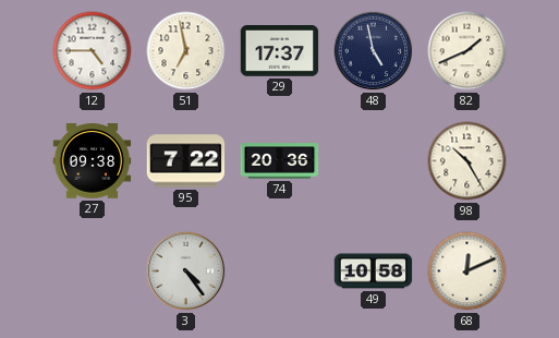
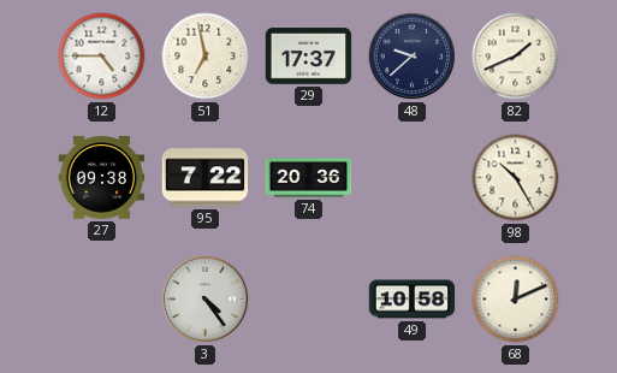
48: 4:58 -> 9:38 (413, 57)
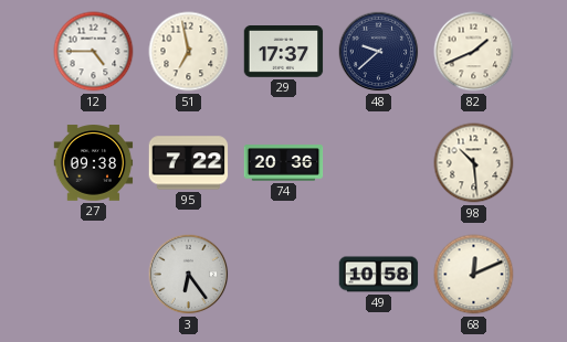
98: 10:25 -> 10:29 (474, 163)
3: 4:24 -> 6:24 (189, 275)
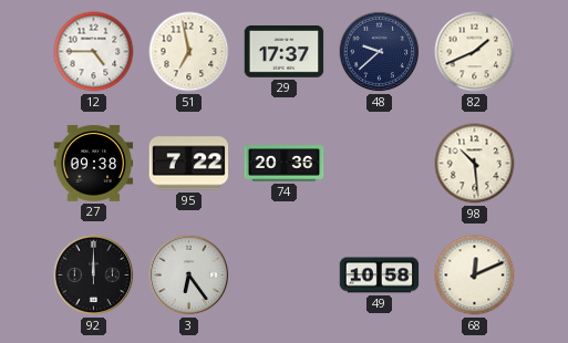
92: none -> 12:00 (94, 276)
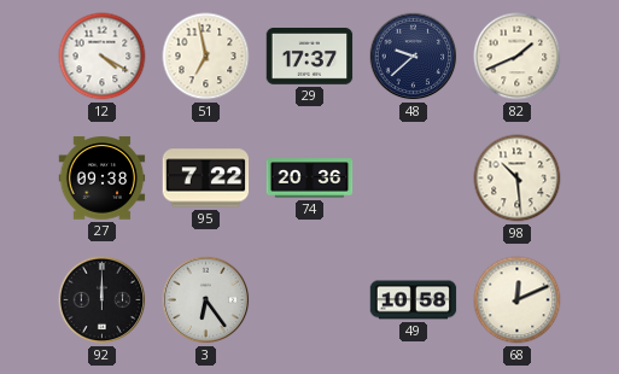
12: 4:45 -> 4:20 (103, 57)
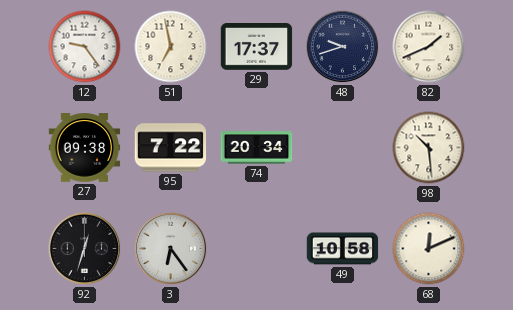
12: 4:20 -> 9:24 (85, 47)
48: 9:38 -> 9:42 (343, 47)
74: 20:36 -> 20:34 (257, 148)
92: 12:00 -> 12:33 (85, 249)
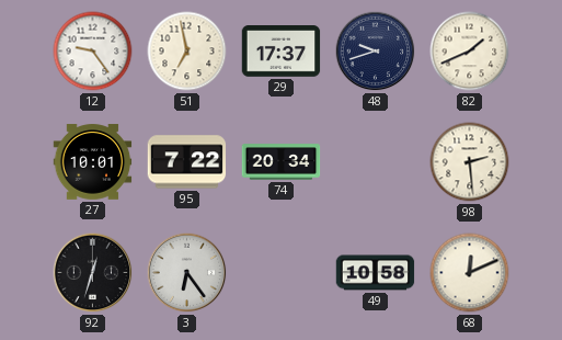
27: 09:38 -> 10:01 (93, 162)
98: 10:29 -> 2:29 (470, 162)
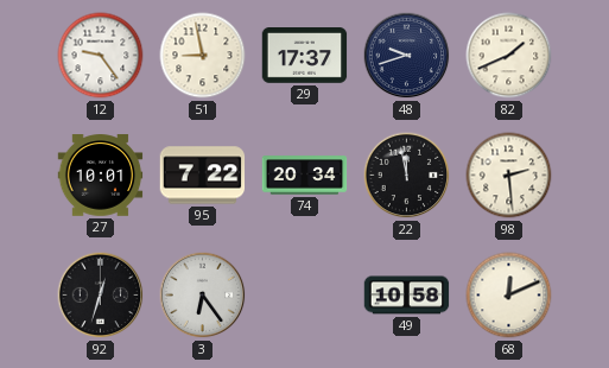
51: 6:58 -> 8:58 (203, 56)
22: none -> 11:58 (407, 176)
